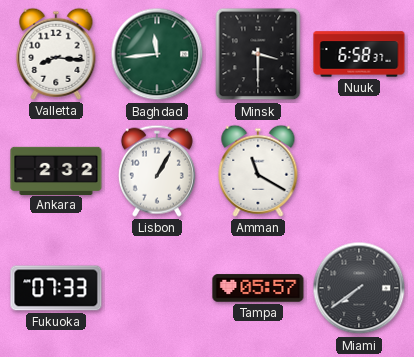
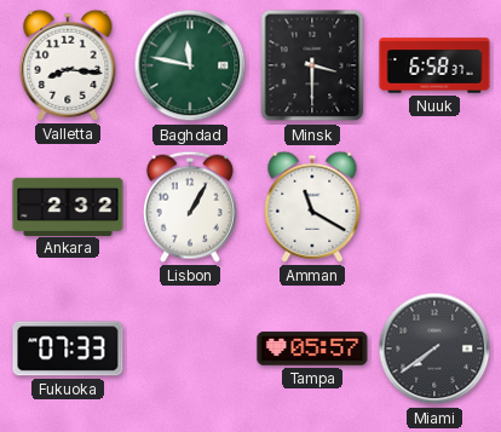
Baghdad: 11:44 -> 11:47 (190, 65)
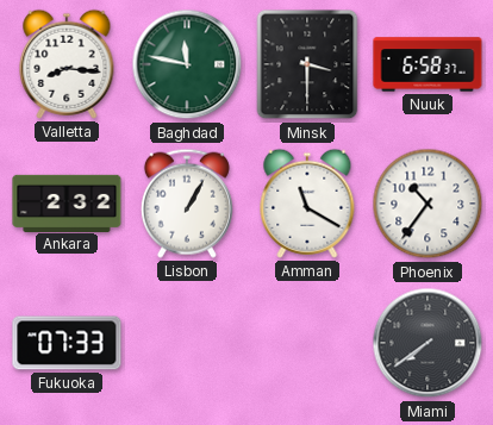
Phoenix: none -> 10:36 (428, 204)
Tampa: 05:57 -> none (312, 349)
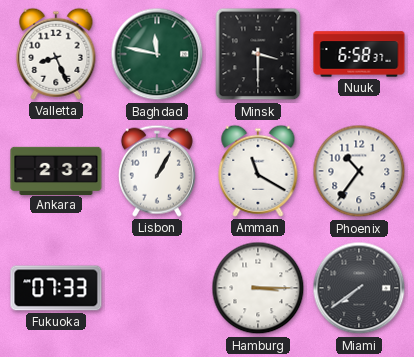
Valletta: 8:16 -> 8:26 (56, 54)
Hamburg: none -> 3:15 (258, 288)
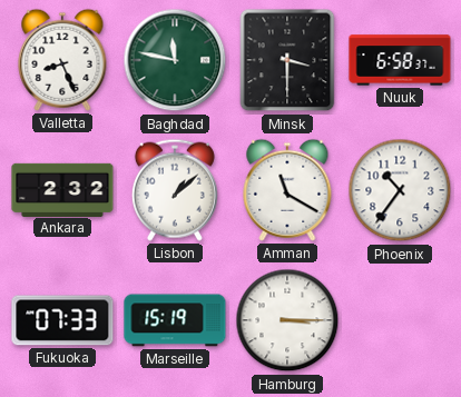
Lisbon: 1:05 -> 1:08 (175, 190)
Marseille: none -> 15:19 (175, 320)
Miami: 7:39 -> none (359, 288)
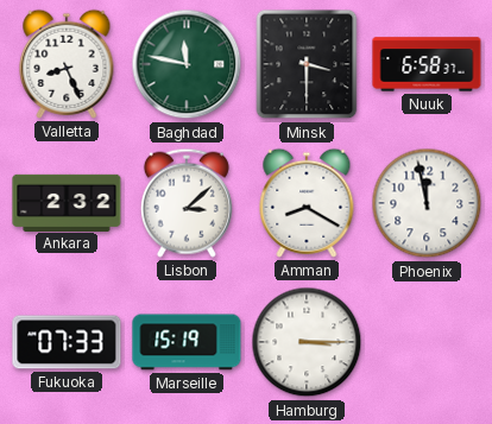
Lisbon: 1:08 -> 3:08 (187, 203)
Amman: 11:20 -> 8:20 (307, 203)
Phoenix: 10:36 -> 11:58 (427, 203)
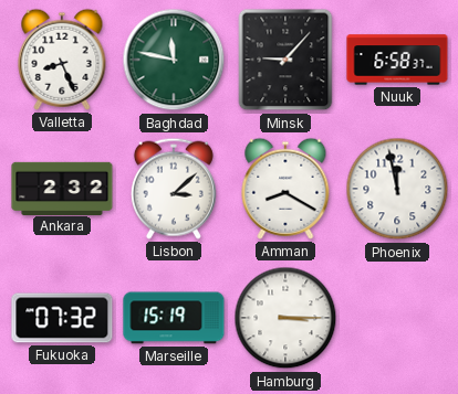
Minsk: 3:30 -> 9:07 (285, 60)
Fukuoka: 07:33 -> 07:32 (62, 318)
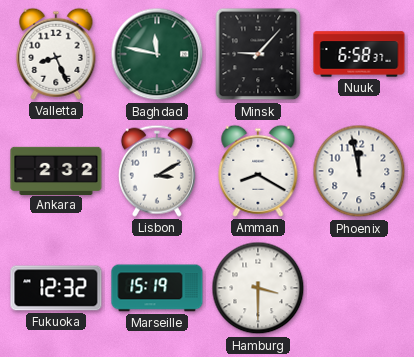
Lisbon: 3:08 -> 3:10 (157, 171)
Fukuoka: 07:32 -> 12:32 (56, 288)
Hamburg: 3:15 -> 3:30 (258, 288)
